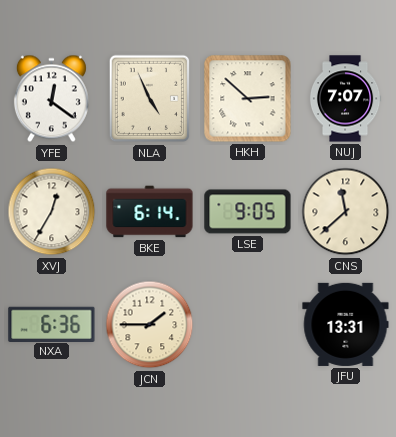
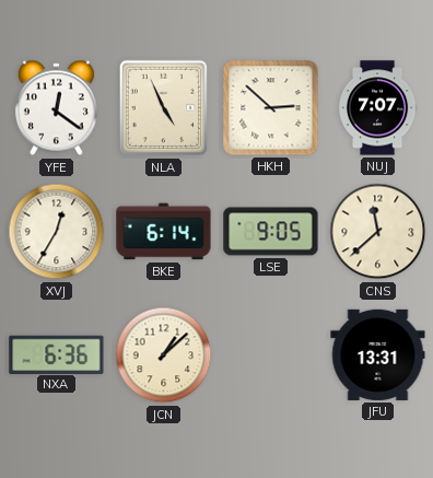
JCN: 1:45 -> 1:08 (164, 355)
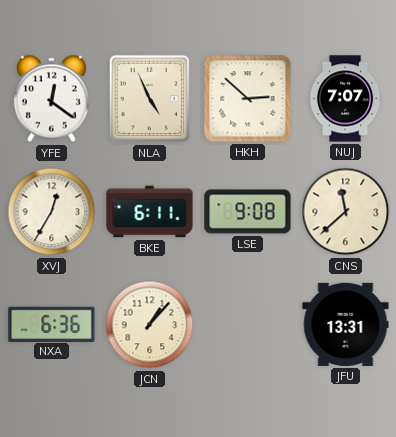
BKE: 6:14 -> 6:11 (150, 212)
LSE: 9:05 -> 9:08 (248, 212)
JCN: 1:08 -> 1:07 (150, 325)
